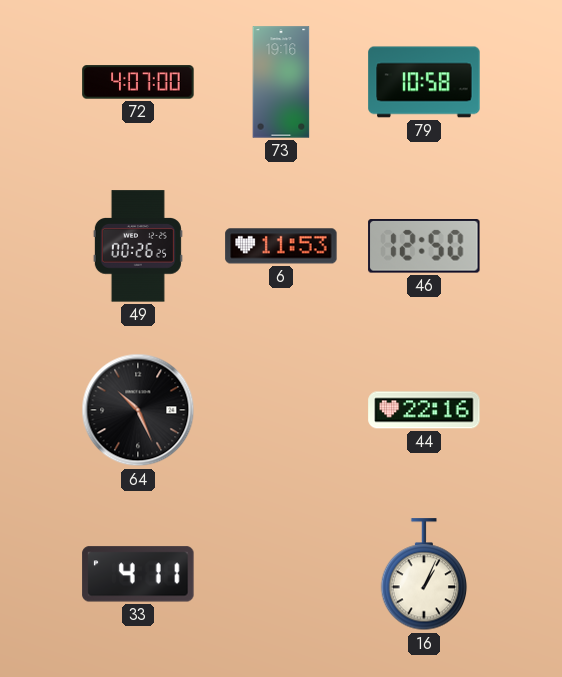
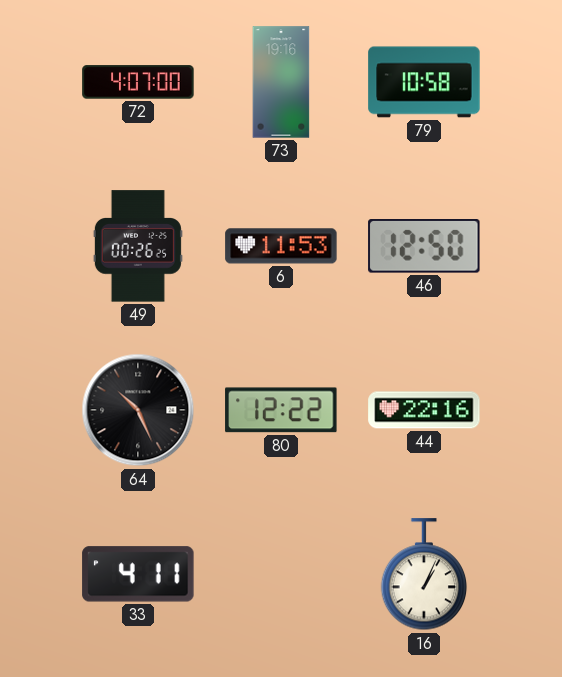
80: none -> 12:22 (281, 410)
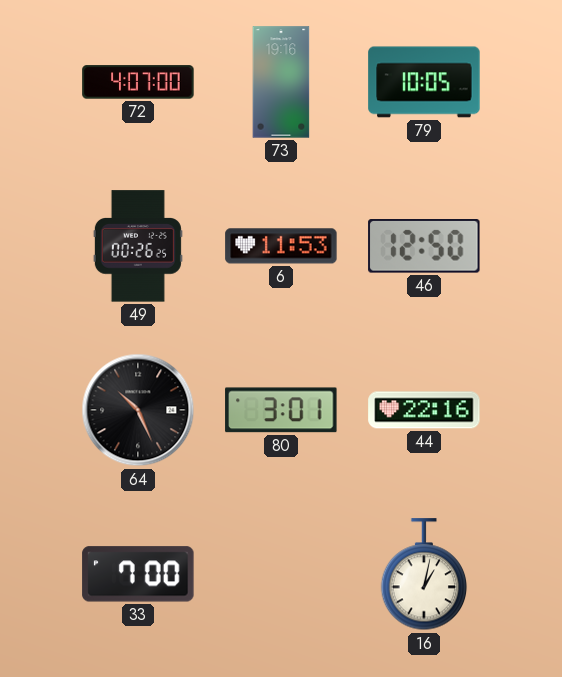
79: 10:58 -> 10:05 (424, 82)
80: 12:22 -> 3:01 (281, 410)
33: 4:11 -> 7:00 (138, 574)
16: 1:04 -> 1:02 (424, 575)
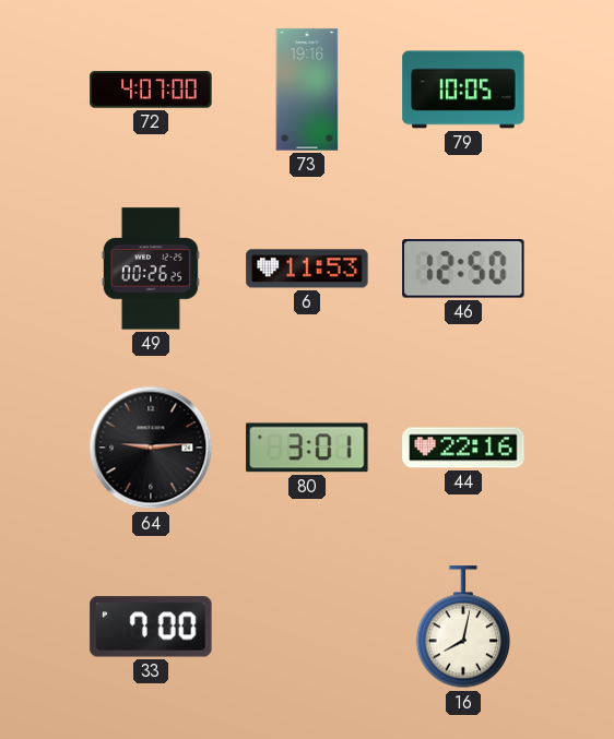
64: 10:26 -> 9:14 (151, 448)
16: 1:02 -> 8:02 (463, 628)
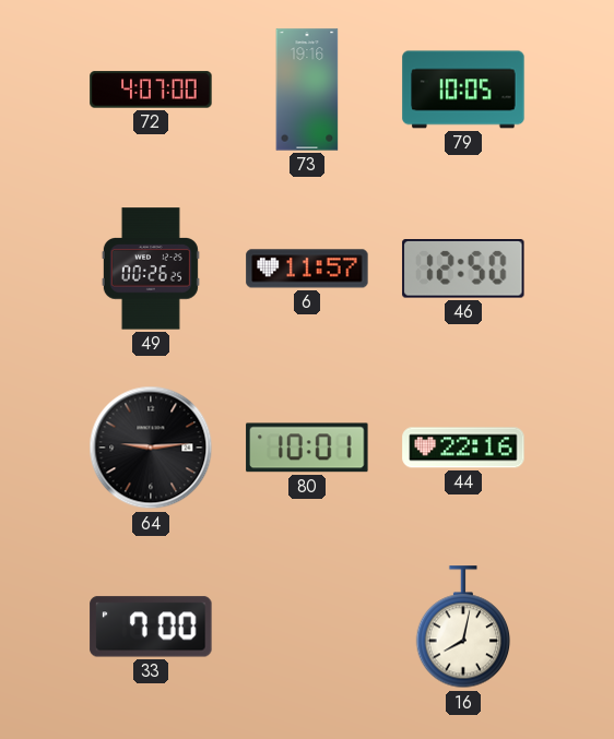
6: 11:53 -> 11:57 (307, 269)
80: 3:01 -> 10:01 (307, 448)
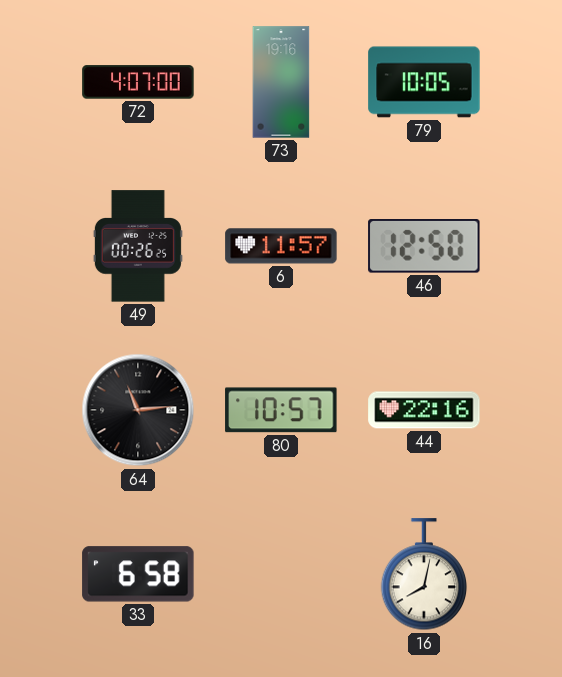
64: 9:14 -> 11:14 (138, 410)
80: 10:01 -> 10:57 (281, 410)
33: 7:00 -> 6:58 (138, 574)
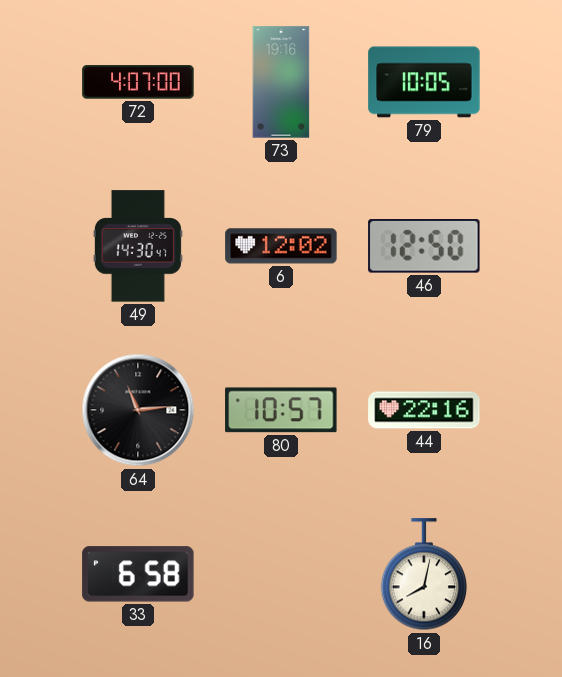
49: 00:26 -> 14:30 (138, 246)
6: 11:57 -> 12:02 (281, 246)
